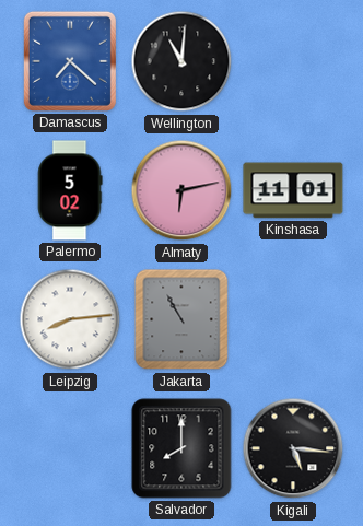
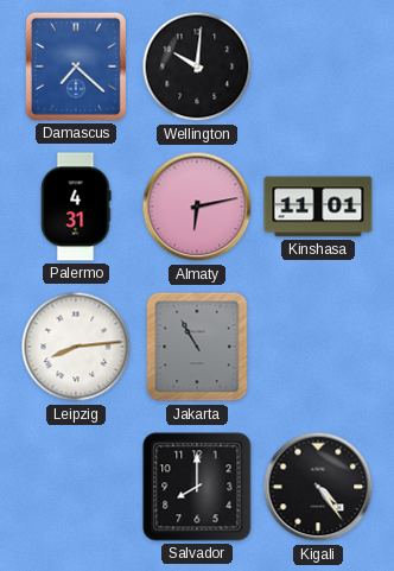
Wellington: 11:01 -> 10:01 (197, 66)
Palermo: 5:02 -> 4:31 (76, 207)
Kigali: 5:16 -> 4:24 (318, 487)
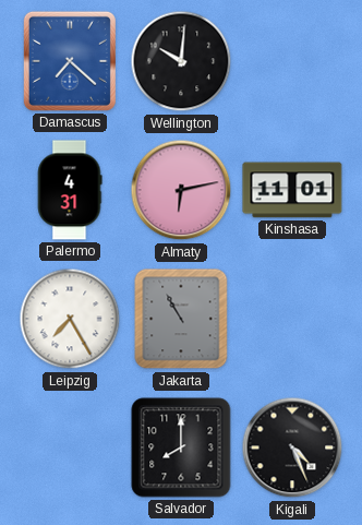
Leipzig: 8:14 -> 7:25 (70, 319)
Kigali: 4:24 -> 4:26 (292, 448)
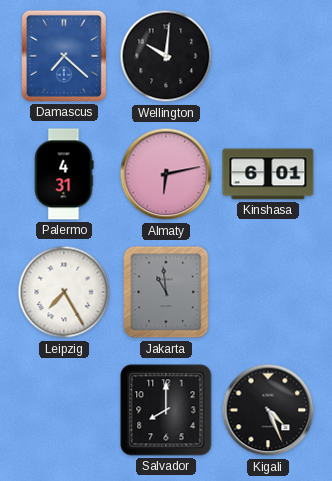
Kinshasa: 11:01 -> 6:01 (268, 174)
Jakarta: 10:55 -> 10:59 (166, 292)
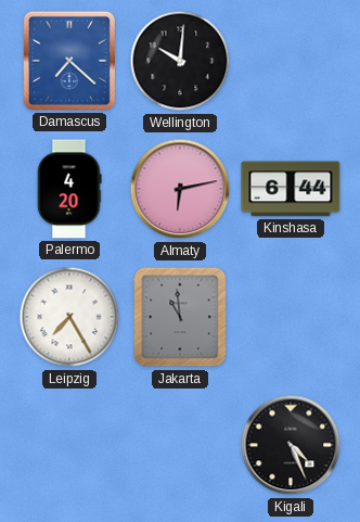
Palermo: 4:31 -> 4:20 (69, 189)
Kinshasa: 6:01 -> 6:44 (291, 189)
Salvador: 8:00 -> none (166, 410)
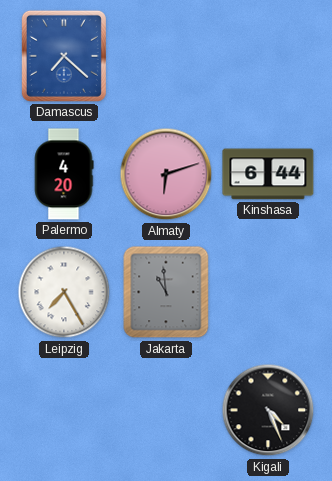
Wellington: 10:01 -> none (180, 61)
Almaty: 6:13 -> 6:12 (166, 174)
